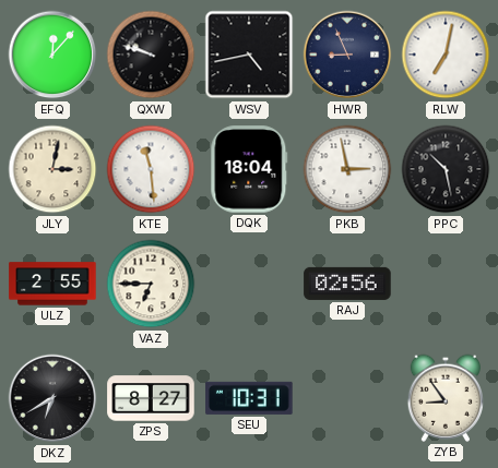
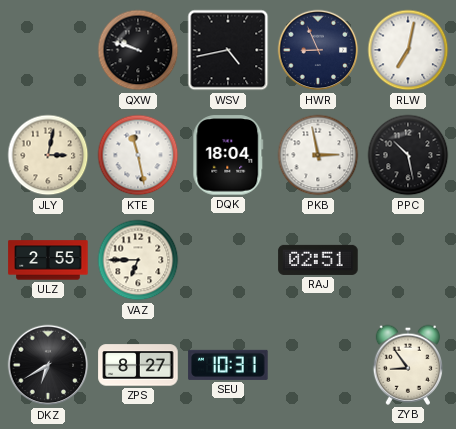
EFQ: 12:07 -> none (52, 55)
KTE: 11:29 -> 11:28 (138, 155)
RAJ: 02:56 -> 02:51 (318, 260)
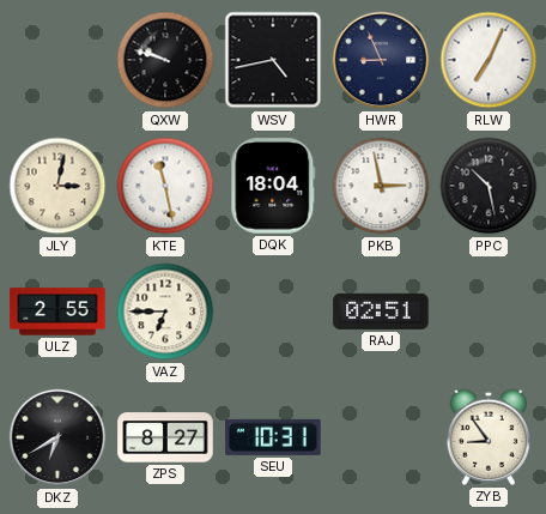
RLW: 7:02 -> 7:04 (489, 60)
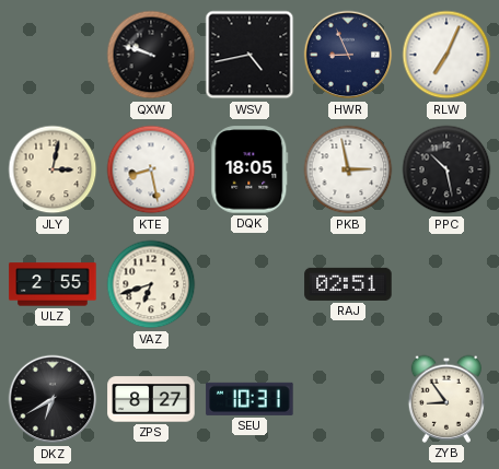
KTE: 11:28 -> 8:28 (151, 169)
DQK: 18:04 -> 18:05 (249, 169)
VAZ: 6:45 -> 6:42 (151, 284)
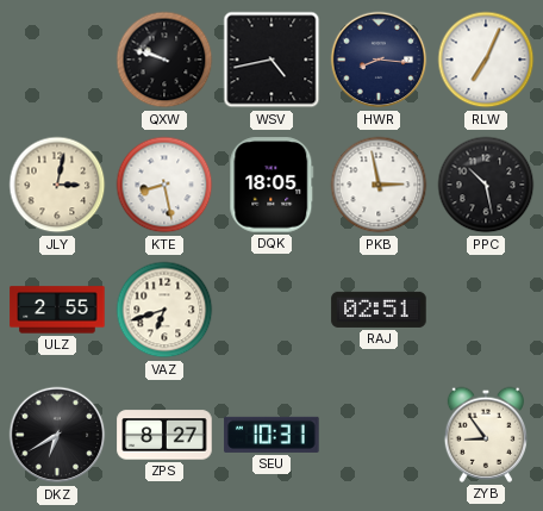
HWR: 8:56 -> 8:16 (379, 60)
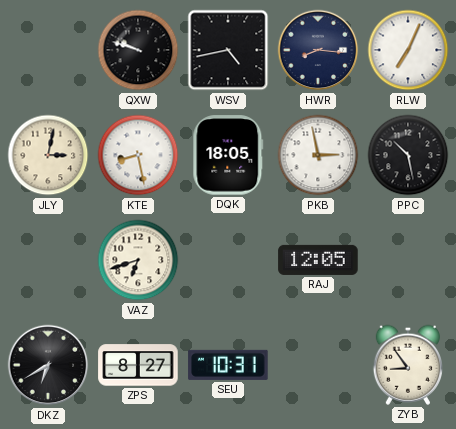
ULZ: 2:55 -> none (57, 310)
RAJ: 02:51 -> 12:05 (318, 260)
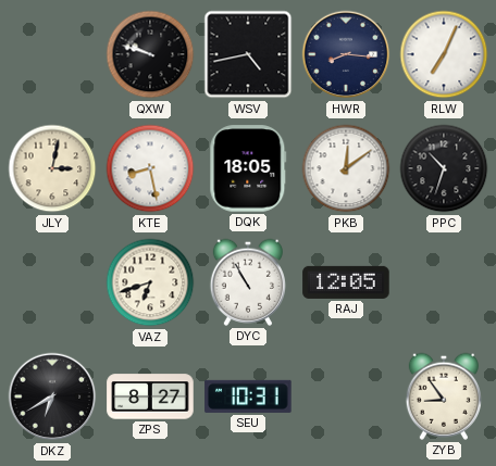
PKB: 2:58 -> 12:09 (346, 168)
PPC: 10:28 -> 10:33 (444, 168)
DYC: none -> 10:55 (247, 282)
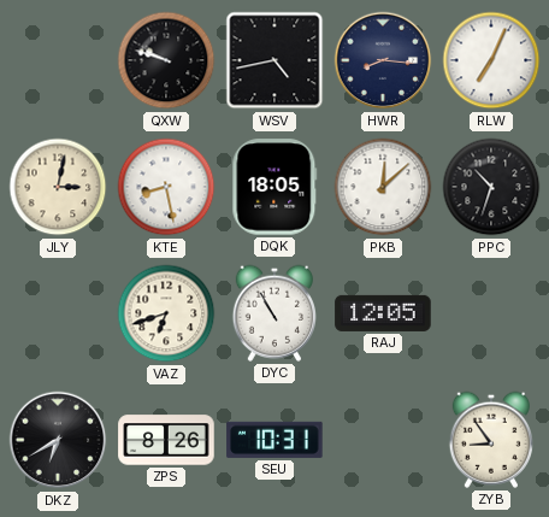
PKB: 12:09 -> 12:08 (383, 187)
ZPS: 8:27 -> 8:26 (166, 440)
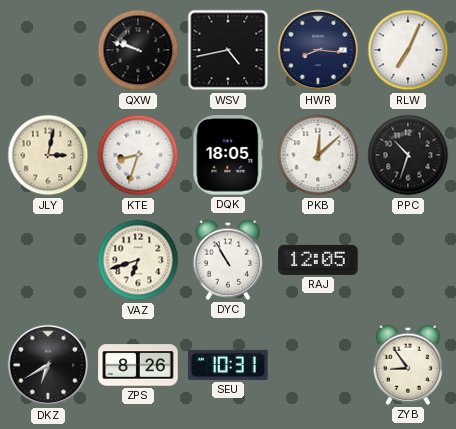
KTE: 8:28 -> 8:33 (138, 155)
